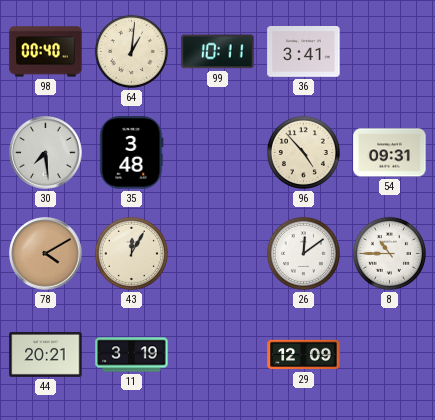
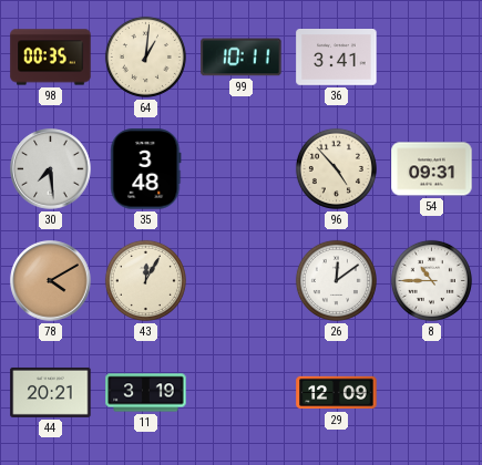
98: 00:40 -> 00:35 (51, 58)
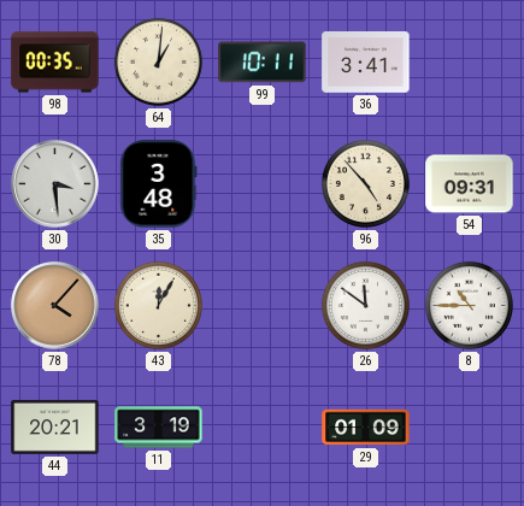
30: 7:29 -> 3:29 (55, 184)
78: 4:10 -> 4:07 (55, 306)
26: 12:09 -> 11:51 (365, 305)
29: 12:09 -> 01:09 (366, 428)
